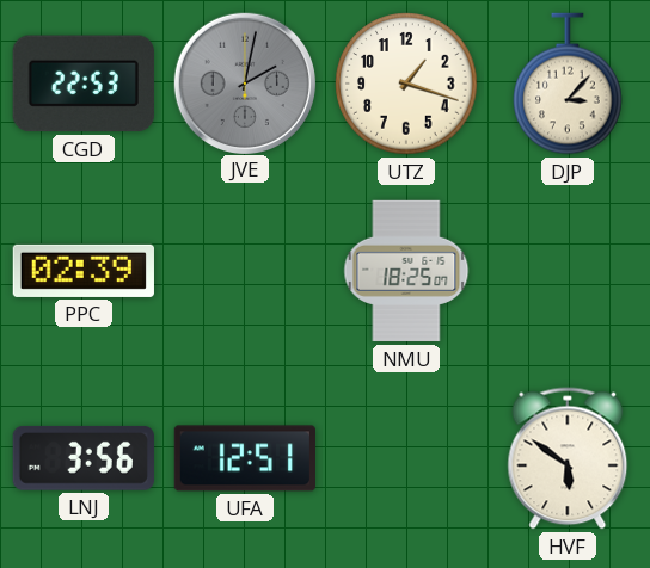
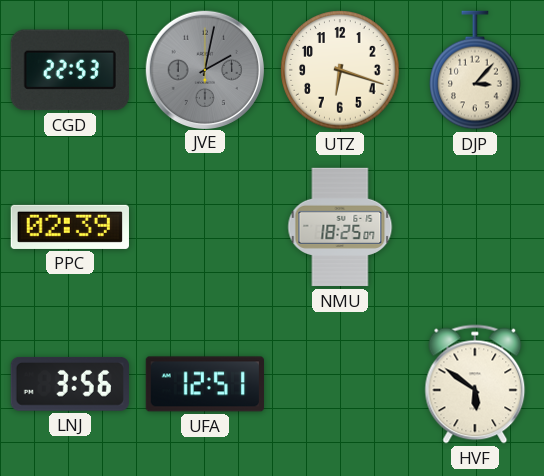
UTZ: 1:18 -> 6:18 (340, 70)
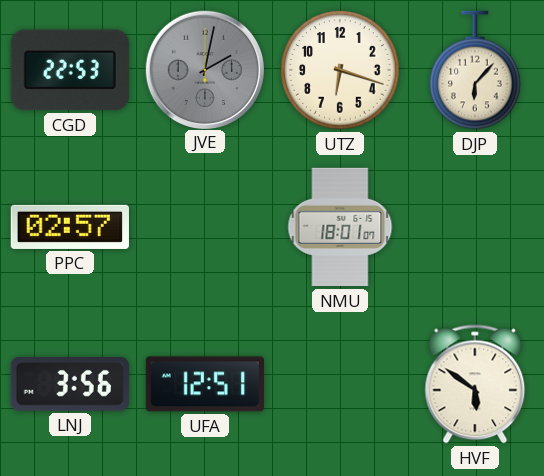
DJP: 3:07 -> 6:07 (475, 70)
PPC: 02:39 -> 02:57 (70, 227)
NMU: 18:25 -> 18:01 (340, 227)
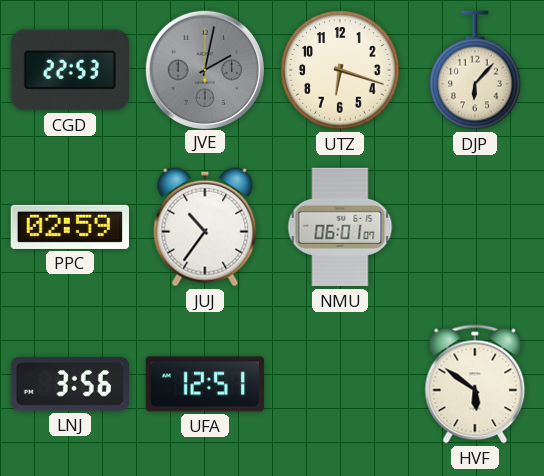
PPC: 02:57 -> 02:59 (70, 227)
JUJ: none -> 10:36 (205, 227)
NMU: 18:01 -> 06:01 (340, 227)
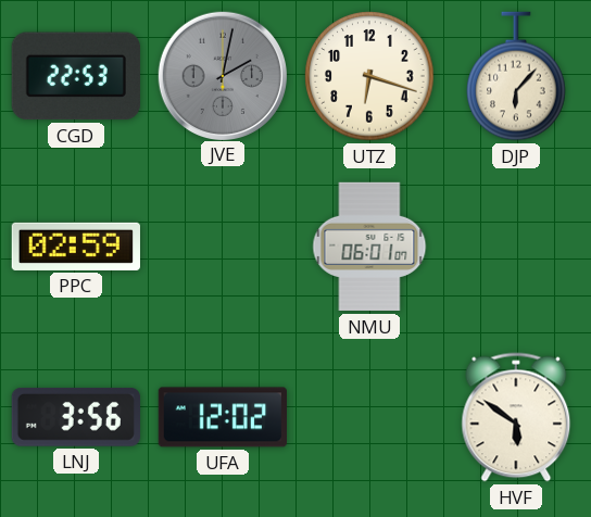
JUJ: 10:36 -> none (205, 227)
UFA: 12:51 -> 12:02 (222, 417)
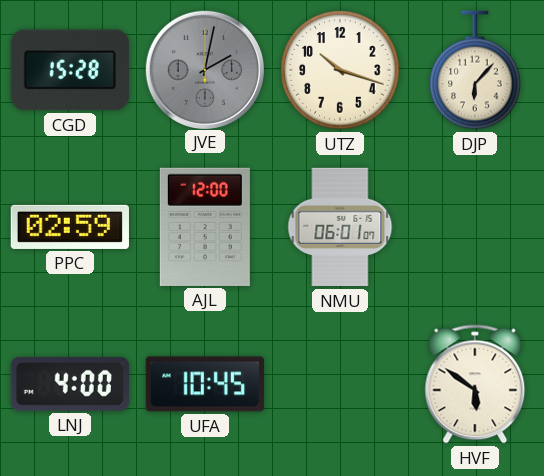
CGD: 22:53 -> 15:28 (70, 70)
UTZ: 6:18 -> 10:18 (340, 70)
AJL: none -> 12:00 (205, 227)
LNJ: 3:56 -> 4:00 (70, 384)
UFA: 12:02 -> 10:45 (204, 384)
